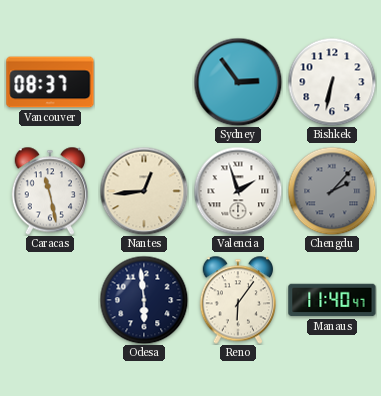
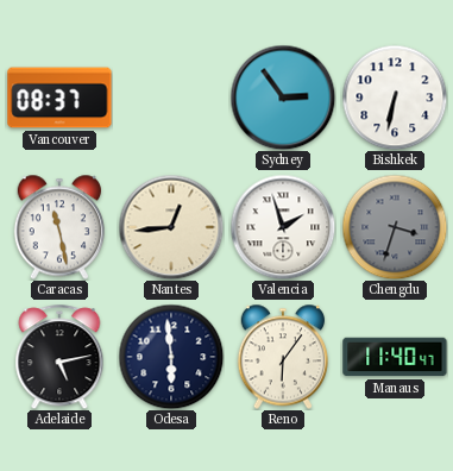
Chengdu: 2:07 -> 3:33 (395, 227)
Adelaide: none -> 5:13 (59, 357)
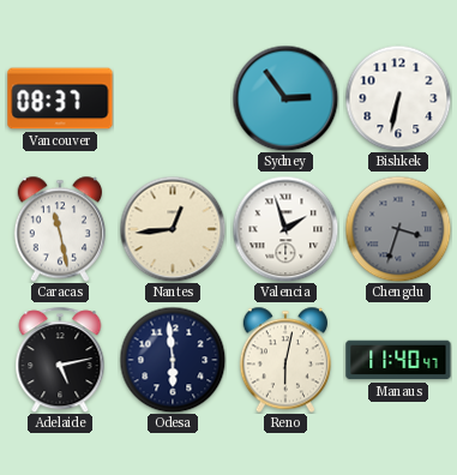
Reno: 6:06 -> 6:02 (284, 360)
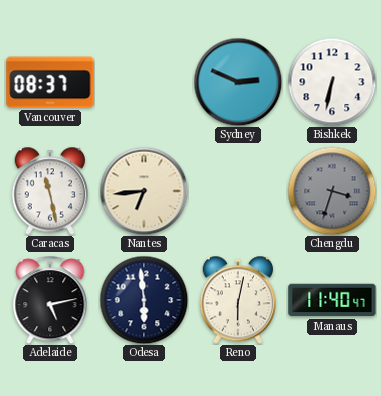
Sydney: 2:54 -> 2:49 (238, 82)
Nantes: 12:44 -> 6:44 (144, 191)
Valencia: 1:57 -> none (285, 229)
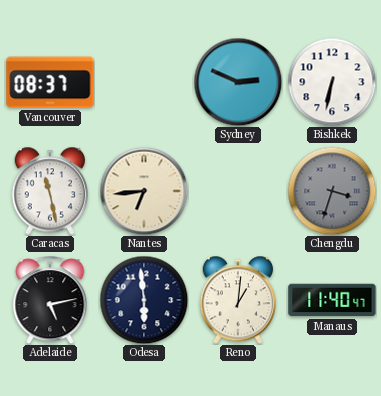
Reno: 6:02 -> 1:01 (237, 300)
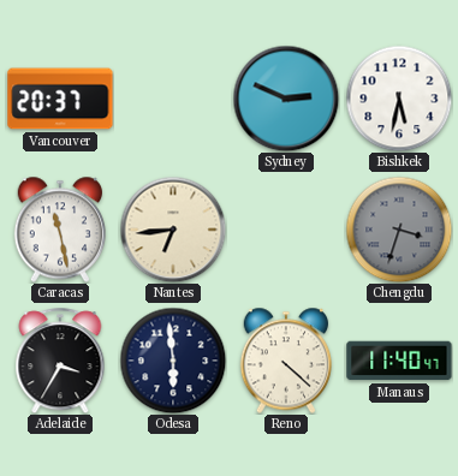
Vancouver: 08:37 -> 20:37 (60, 99)
Bishkek: 6:32 -> 5:32 (399, 99)
Adelaide: 5:13 -> 3:35 (60, 361)
Reno: 1:01 -> 4:22 (285, 361)
